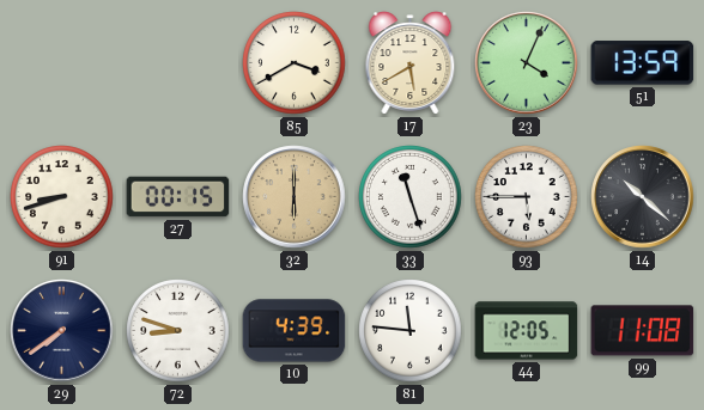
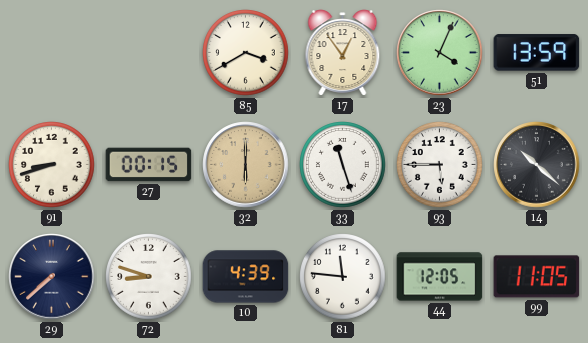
17: 5:40 -> 12:54 (343, 53)
29: 7:39 -> 7:38 (52, 277)
99: 11:08 -> 11:05 (537, 277)
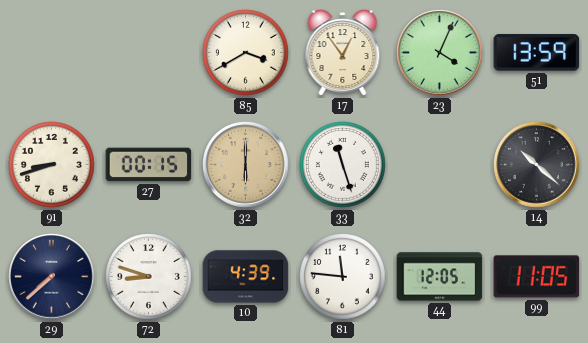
93: 5:45 -> none (440, 165)
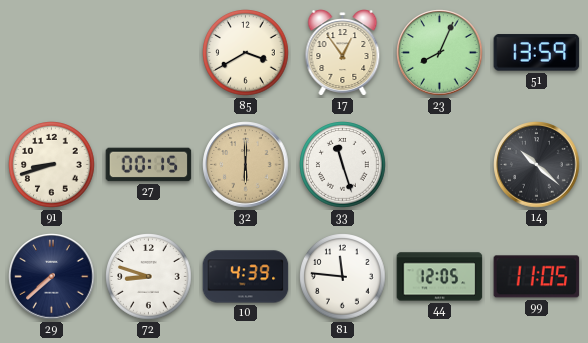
23: 4:04 -> 8:04 (440, 53)
